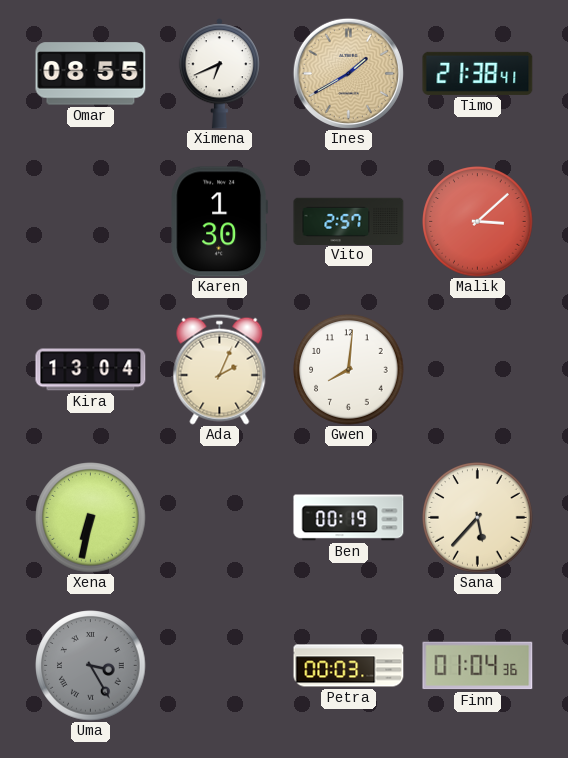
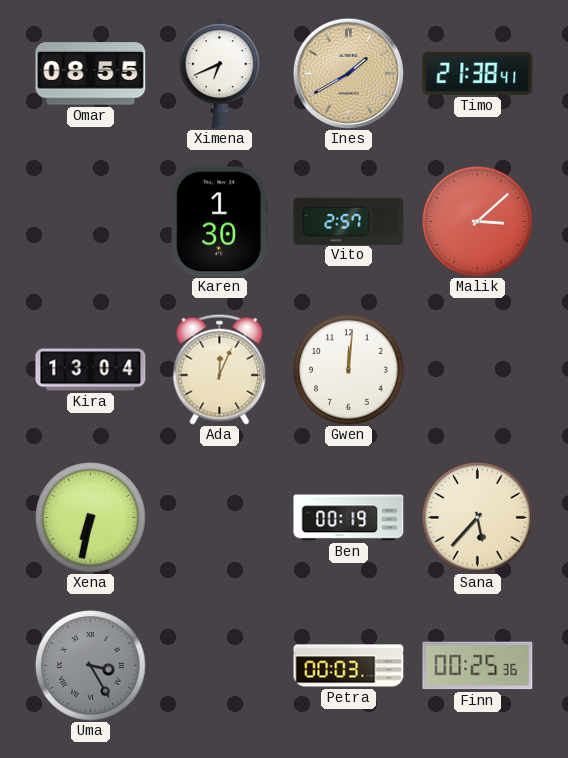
Ada: 2:04 -> 12:04 (220, 369)
Gwen: 8:01 -> 12:01 (349, 370)
Finn: 01:04 -> 00:25 (478, 666)
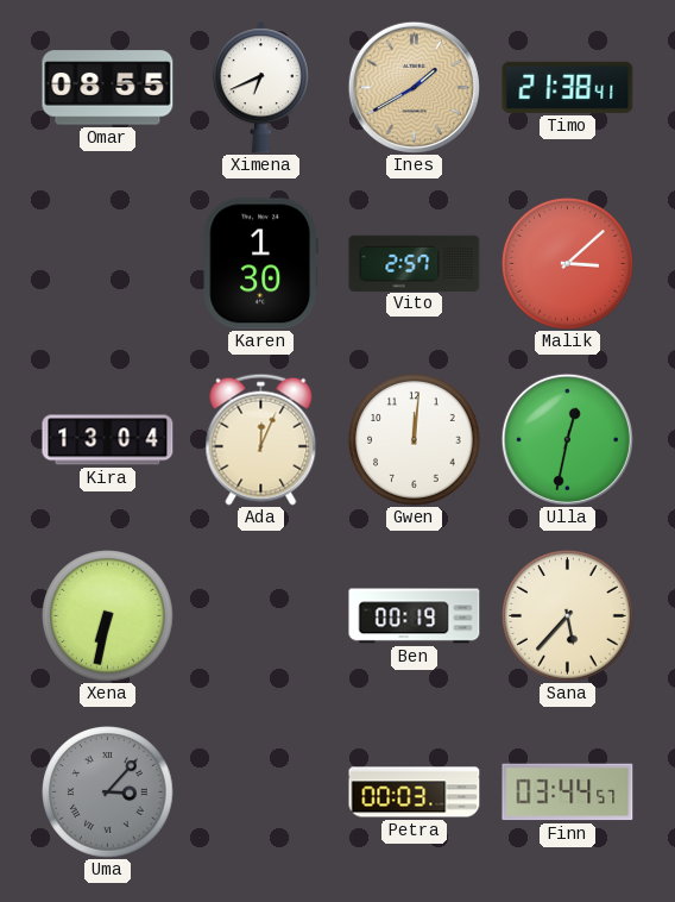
Ulla: none -> 12:32 (567, 439)
Uma: 3:25 -> 3:07 (108, 793)
Finn: 00:25 -> 03:44 (568, 793)
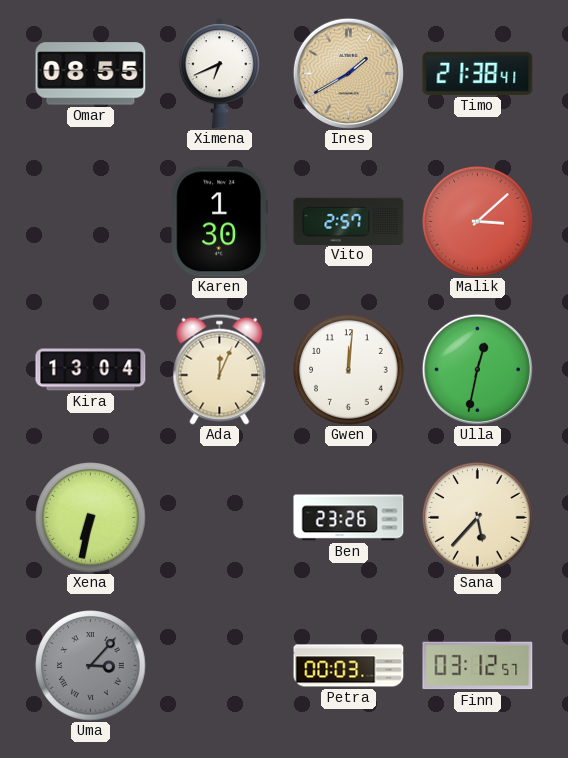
Ben: 00:19 -> 23:26 (349, 518)
Finn: 03:44 -> 03:12 (478, 666)
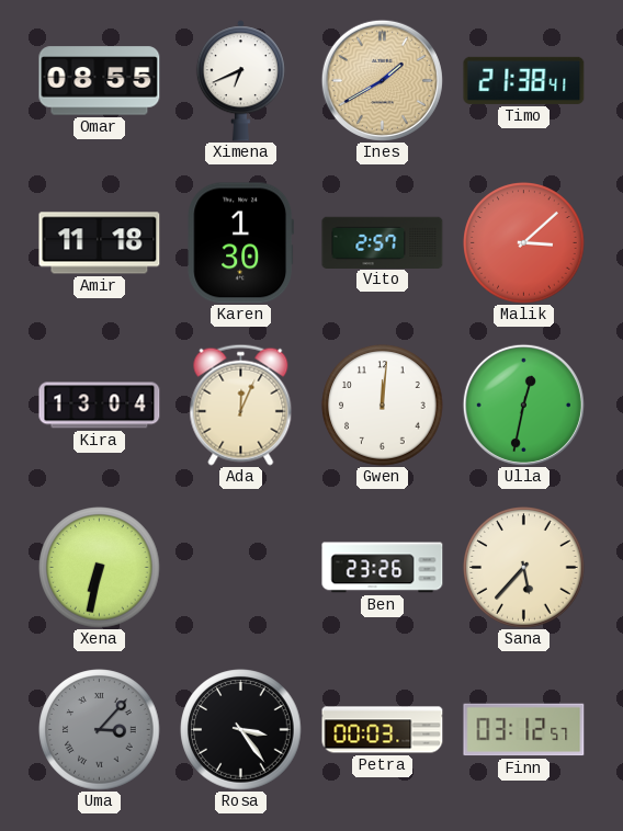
Amir: none -> 11:18 (100, 243)
Rosa: none -> 3:24 (241, 730)
